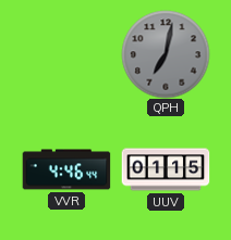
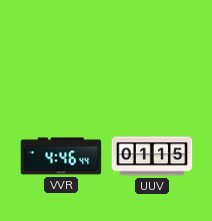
QPH: 7:02 -> none (166, 54)
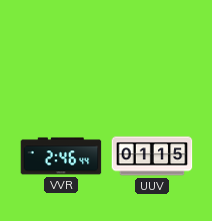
VVR: 4:46 -> 2:46 (61, 156)
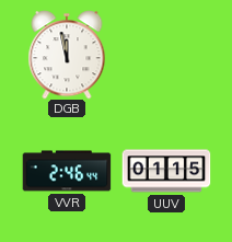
DGB: none -> 11:58 (67, 55)
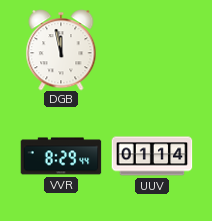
VVR: 2:46 -> 8:29 (61, 156)
UUV: 01:15 -> 01:14 (152, 156)
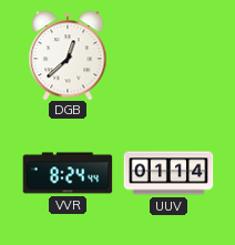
DGB: 11:58 -> 12:38 (68, 55)
VVR: 8:29 -> 8:24 (68, 173)
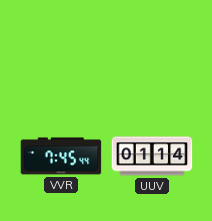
DGB: 12:38 -> none (68, 55)
VVR: 8:24 -> 7:45 (61, 156)
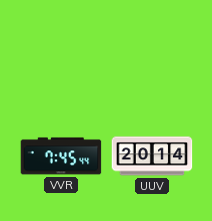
UUV: 01:14 -> 20:14 (152, 156)
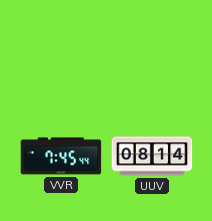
UUV: 20:14 -> 08:14 (152, 156)
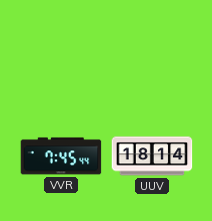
UUV: 08:14 -> 18:14 (152, 156)
